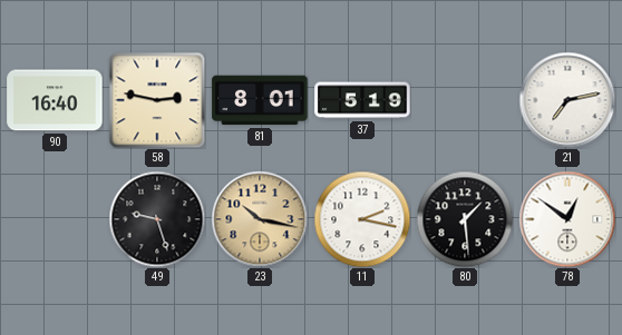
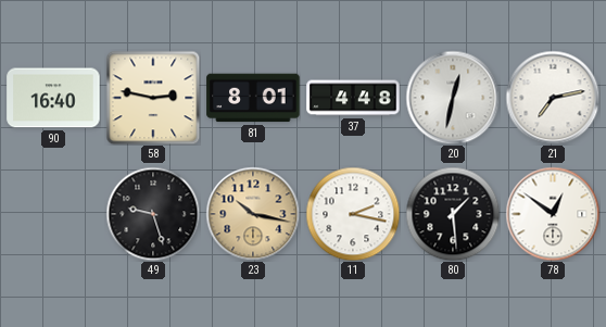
37: 5:19 -> 4:48 (353, 98)
20: none -> 12:32 (453, 98)
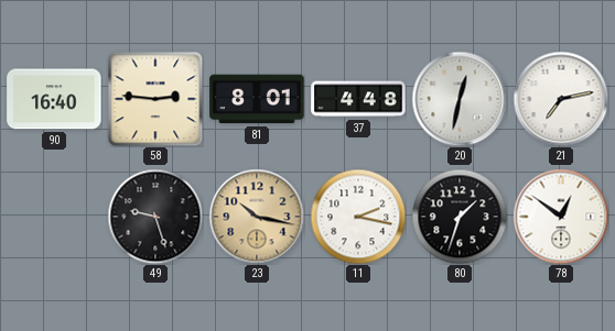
58: 2:47 -> 2:46 (155, 99)
80: 1:29 -> 1:33 (460, 217)
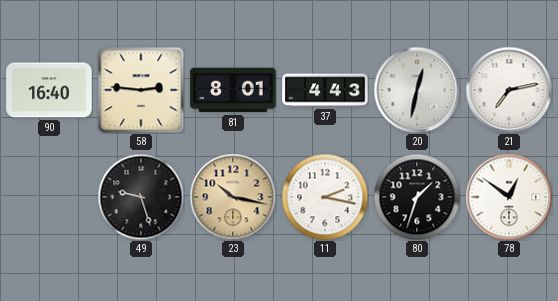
37: 4:48 -> 4:43 (325, 90)
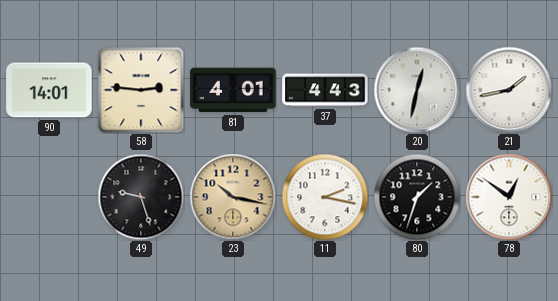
90: 16:40 -> 14:01 (49, 90)
81: 8:01 -> 4:01 (233, 90)
21: 7:13 -> 1:43 (509, 90)
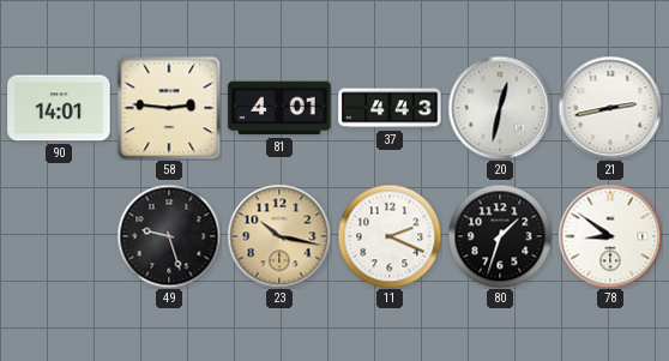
21: 1:43 -> 2:43 (610, 108)
11: 2:17 -> 2:19 (390, 236)
78: 12:51 -> 8:51 (610, 236)
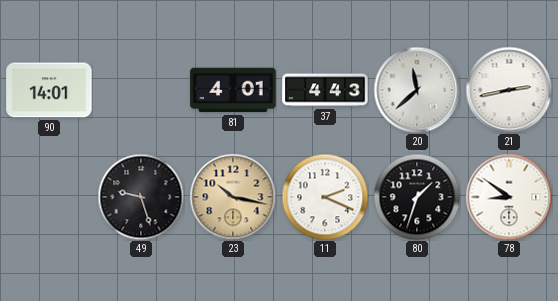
58: 2:46 -> none (169, 108)
20: 12:32 -> 11:38 (417, 90)
